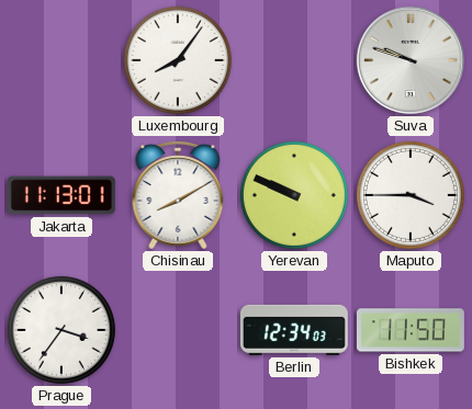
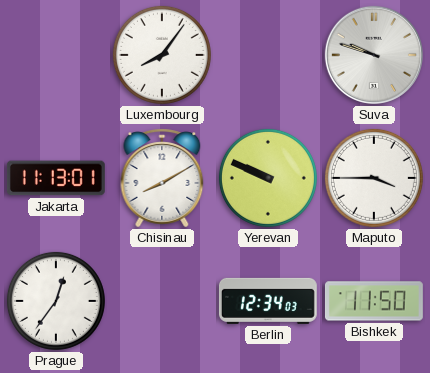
Prague: 3:36 -> 12:36 (56, 301)
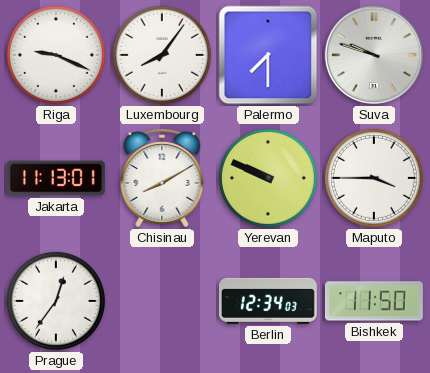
Riga: none -> 9:19 (56, 55)
Palermo: none -> 7:30 (268, 55)
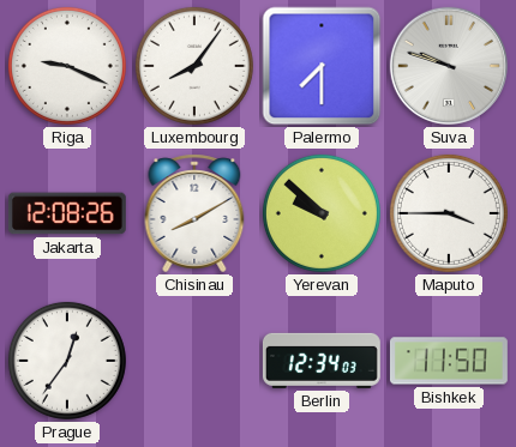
Jakarta: 11:13 -> 12:08 (67, 213)
Yerevan: 9:49 -> 9:52 (322, 213)
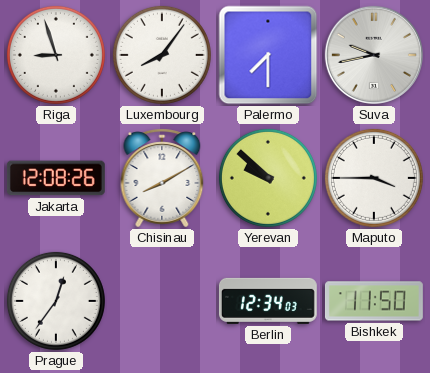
Riga: 9:19 -> 8:57 (56, 55)
Suva: 9:48 -> 9:43 (374, 55)
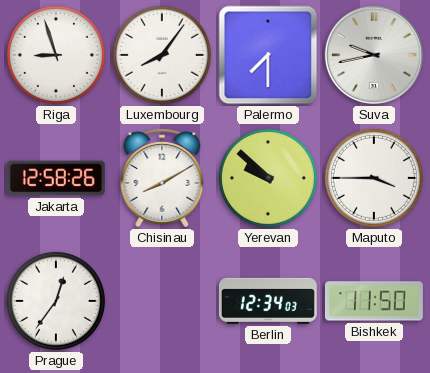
Jakarta: 12:08 -> 12:58 (56, 178)
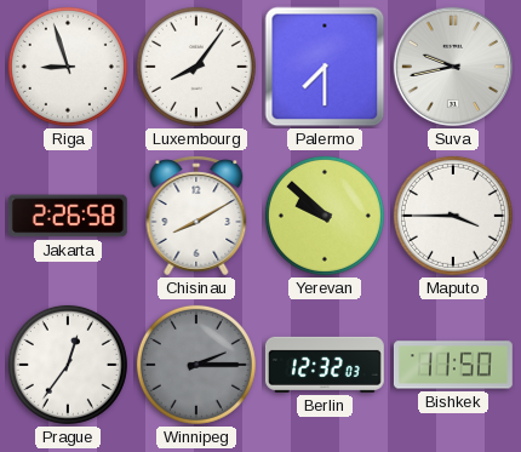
Jakarta: 12:58 -> 2:26 (68, 216)
Winnipeg: none -> 2:15 (196, 365)
Berlin: 12:34 -> 12:32 (325, 365)
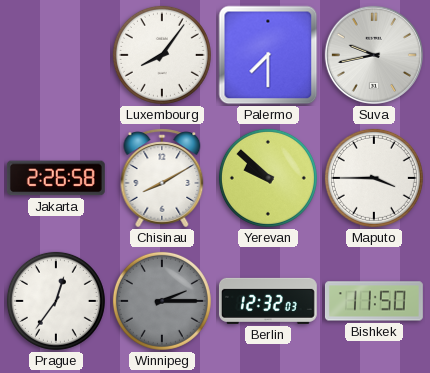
Riga: 8:57 -> none (68, 67)
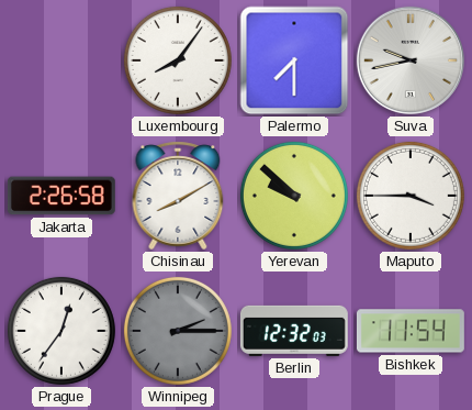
Bishkek: 11:50 -> 11:54 (411, 331)
